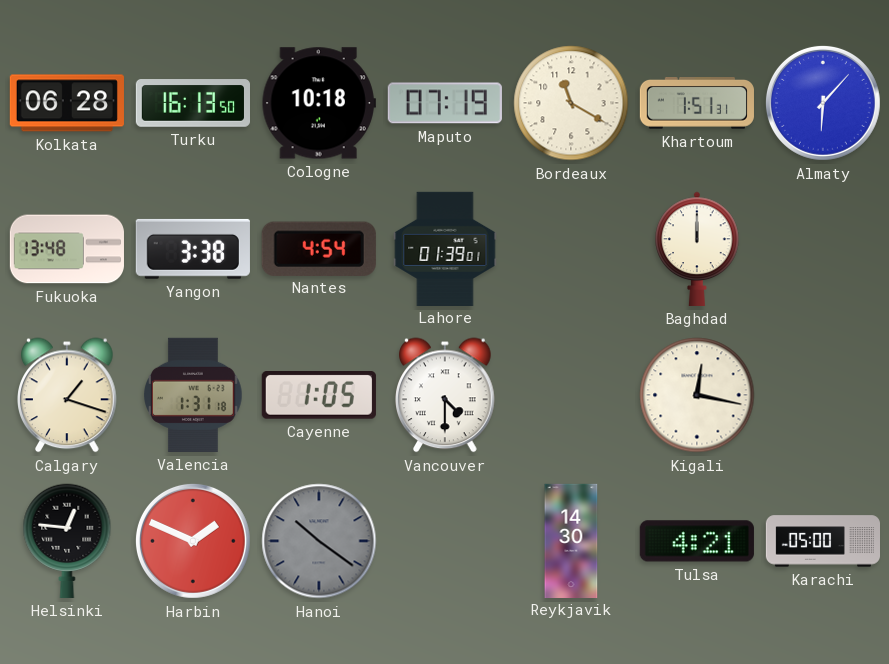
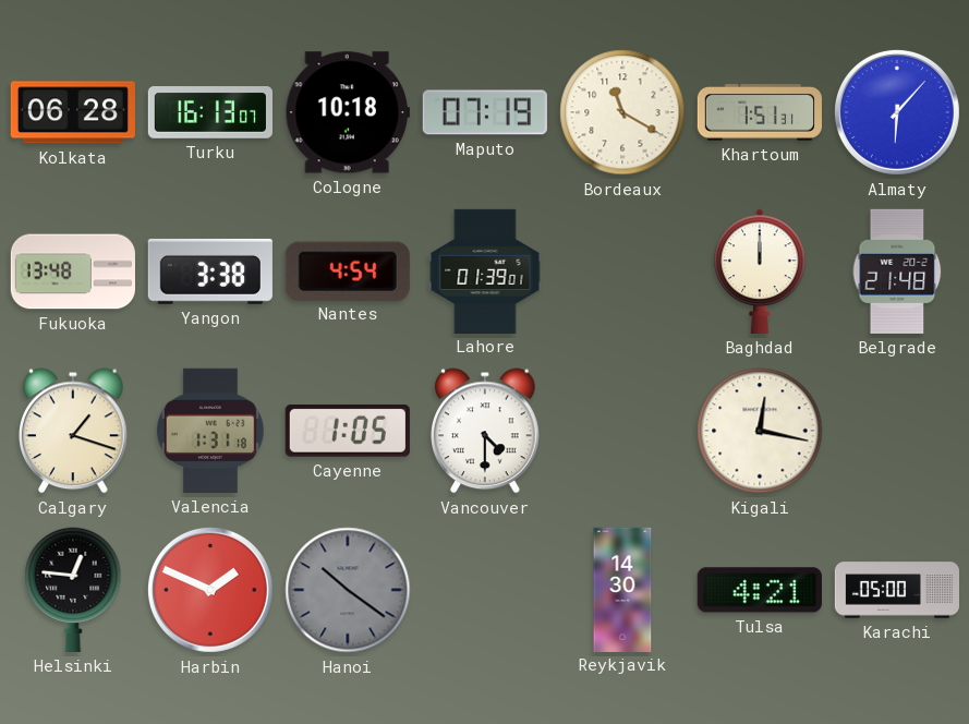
Turku: 16:13:50 -> 16:13:07 (209, 112)
Belgrade: none -> 21:48 (897, 271)
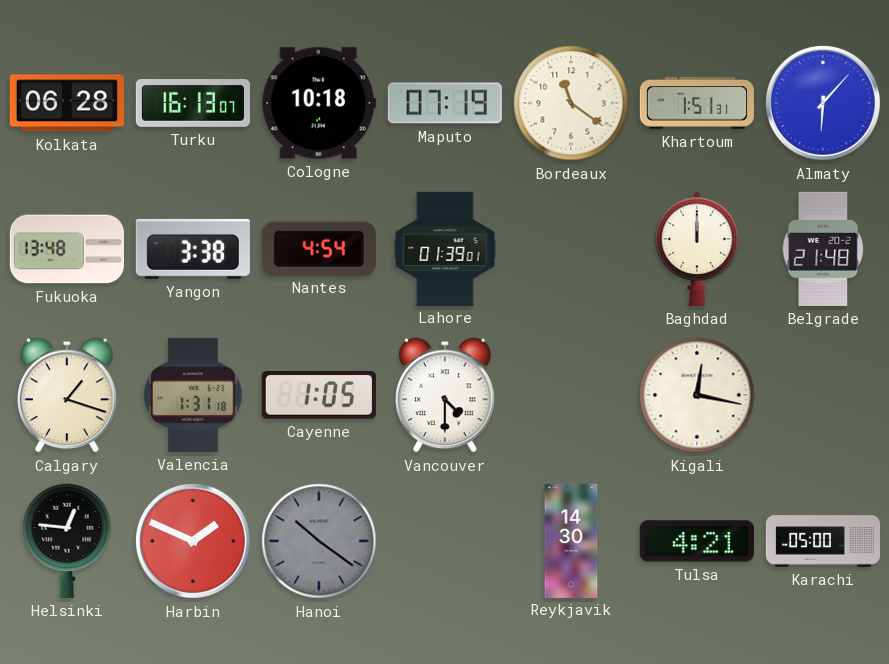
Bordeaux: 11:20 -> 11:21 (571, 103)
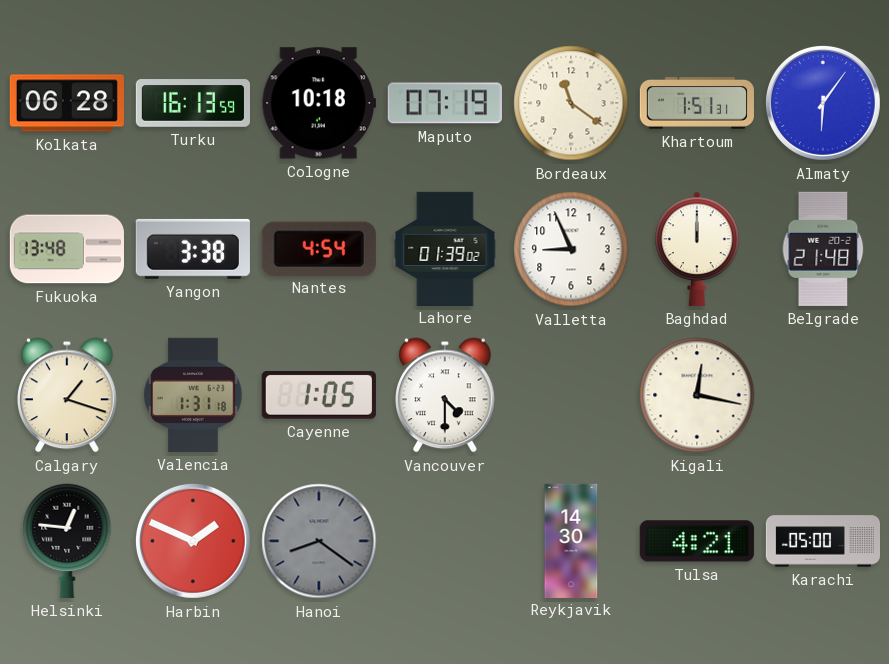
Turku: 16:13:07 -> 16:13:59 (192, 103)
Almaty: 6:07 -> 6:06 (823, 103)
Lahore: 01:39:01 -> 01:39:02 (445, 248)
Valletta: none -> 8:56 (571, 249)
Hanoi: 10:21 -> 8:21 (319, 541)
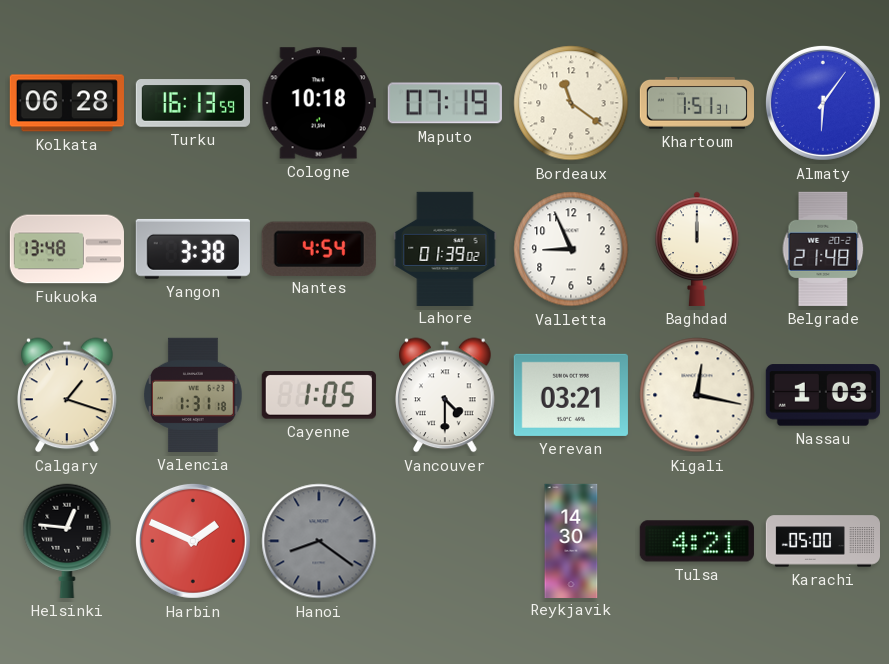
Yerevan: none -> 03:21 (571, 395)
Nassau: none -> 1:03 (823, 395)
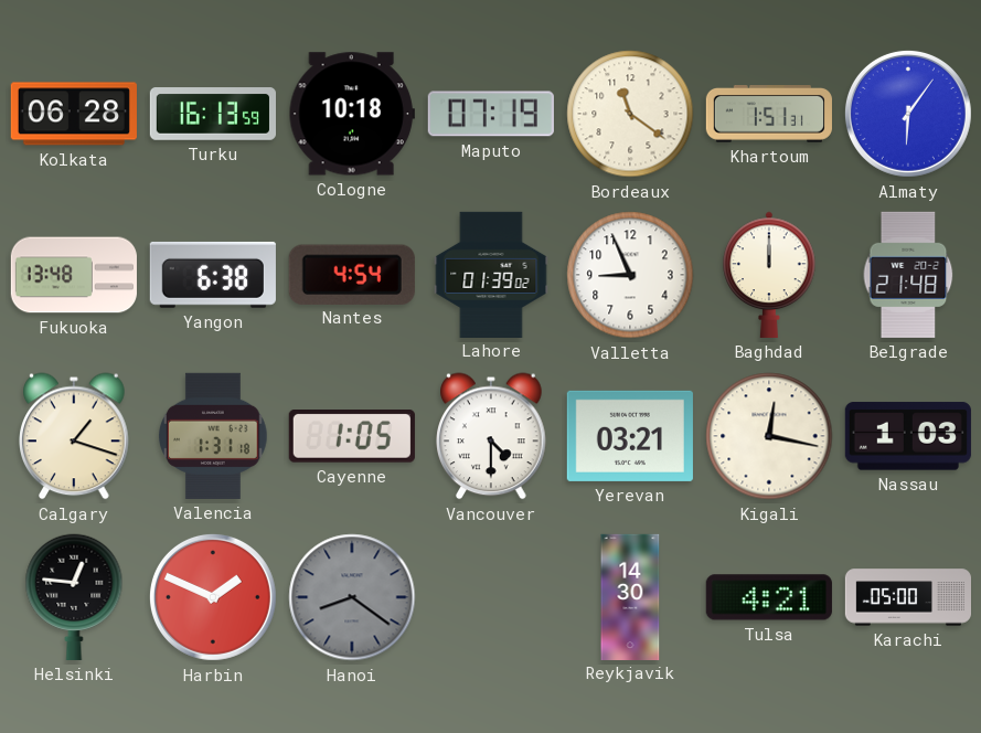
Yangon: 3:38 -> 6:38 (213, 275)
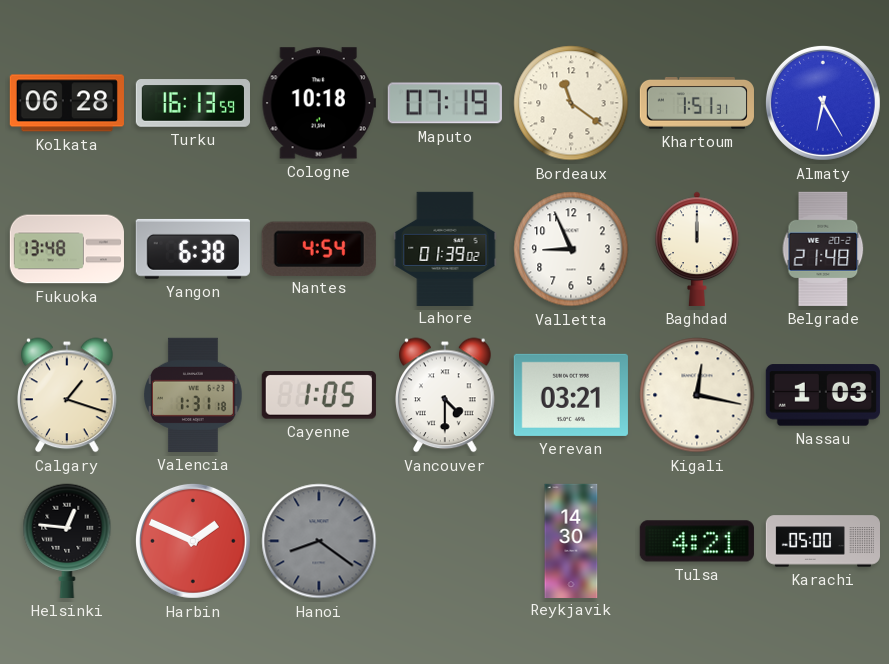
Almaty: 6:06 -> 6:25 (823, 103)
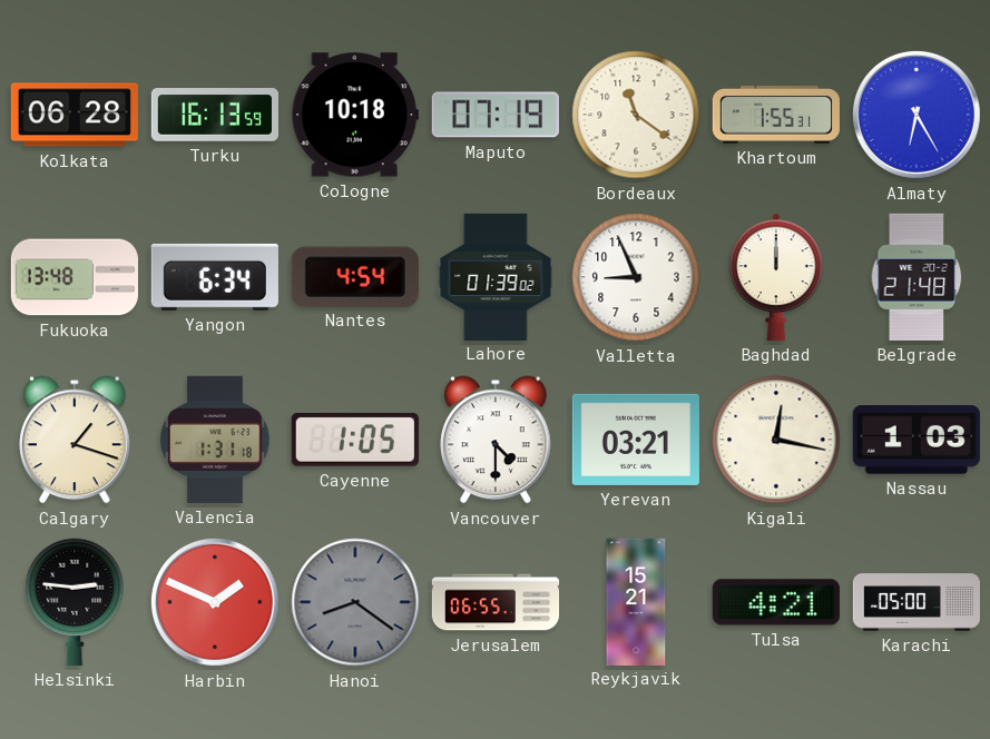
Khartoum: 1:51 -> 1:55 (776, 116)
Yangon: 6:38 -> 6:34 (215, 277)
Helsinki: 12:46 -> 2:46 (75, 602)
Jerusalem: none -> 06:55 (496, 602)
Reykjavik: 14:30 -> 15:21 (636, 601)
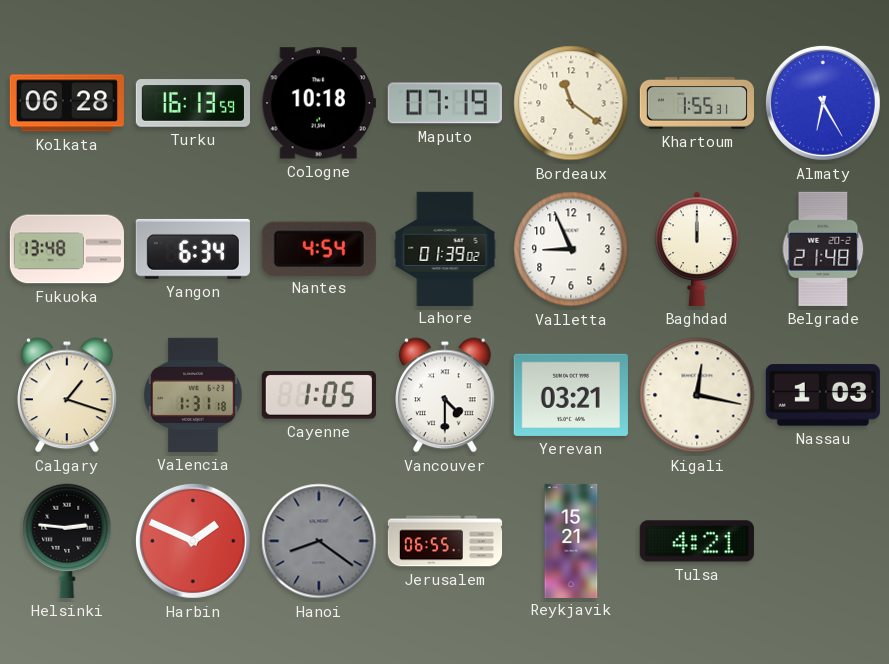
Karachi: 05:00 -> none (915, 602)
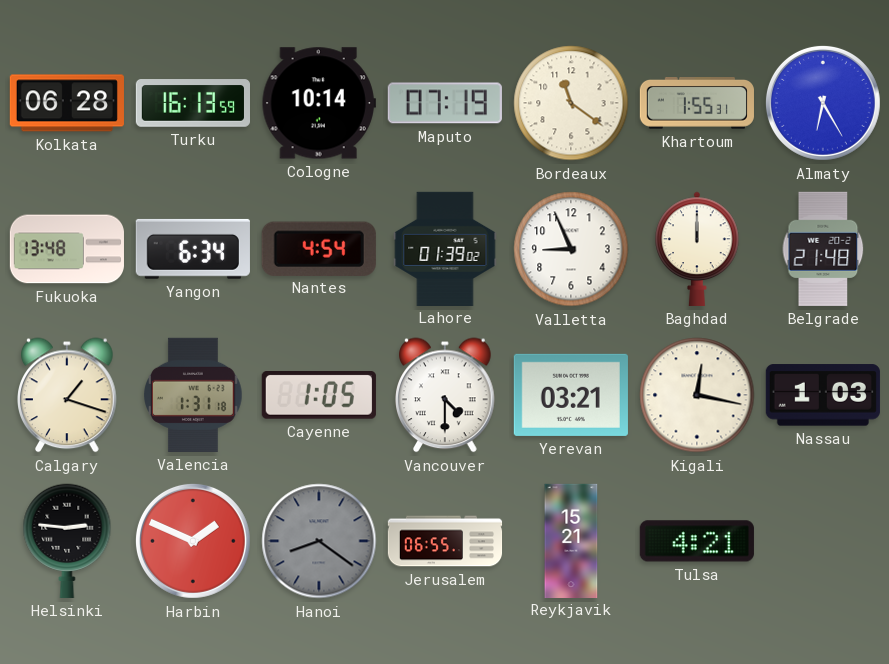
Cologne: 10:18 -> 10:14 (319, 103)
